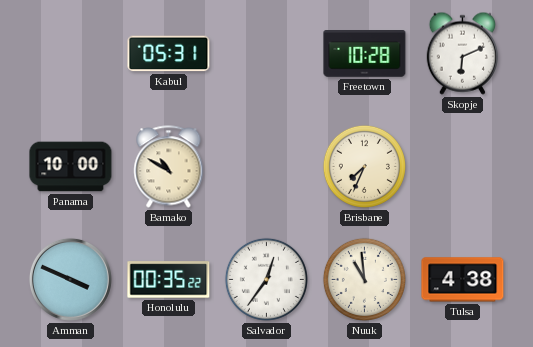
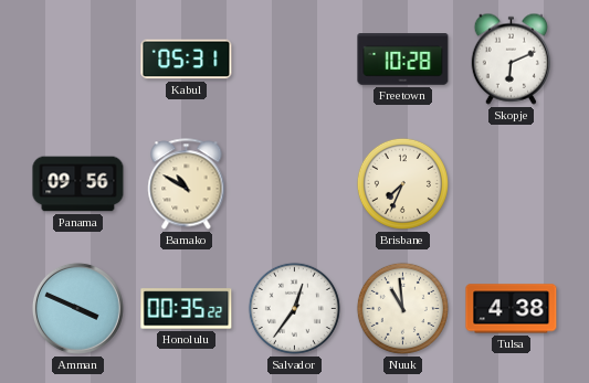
Panama: 10:00 -> 09:56 (78, 184)
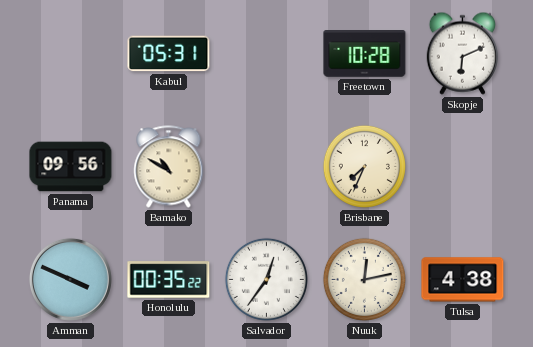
Nuuk: 10:59 -> 12:13 (364, 279)
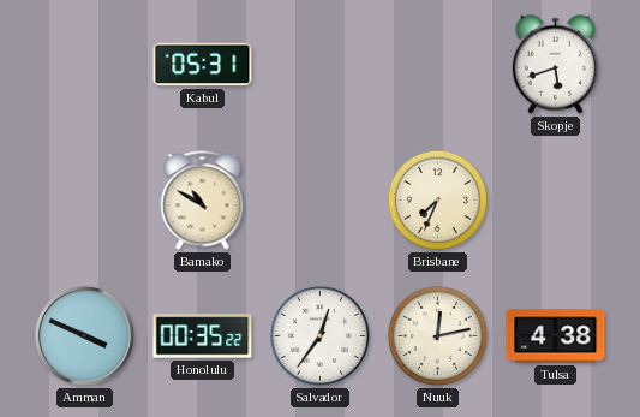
Freetown: 10:28 -> none (365, 54)
Skopje: 6:11 -> 5:42 (555, 64)
Panama: 09:56 -> none (71, 167)
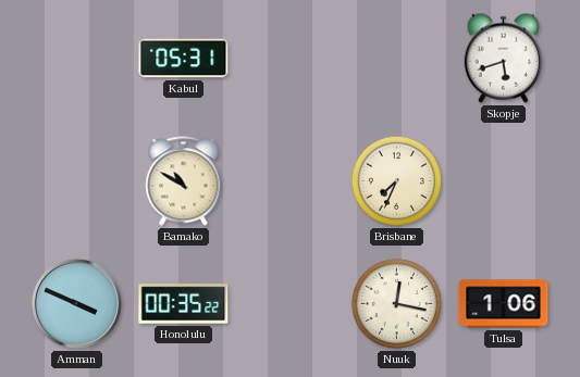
Salvador: 12:36 -> none (319, 335)
Nuuk: 12:13 -> 12:17 (396, 303)
Tulsa: 4:38 -> 1:06 (504, 304)
